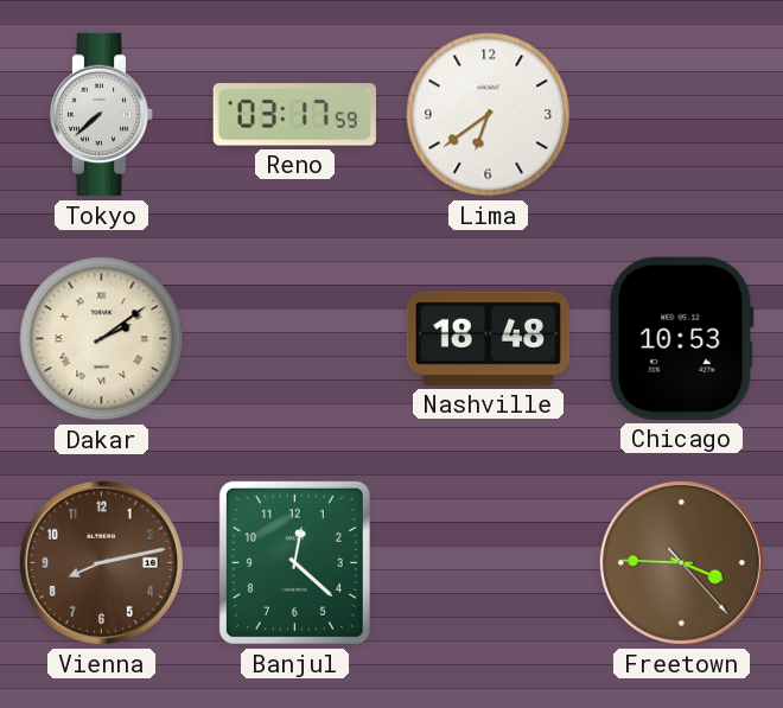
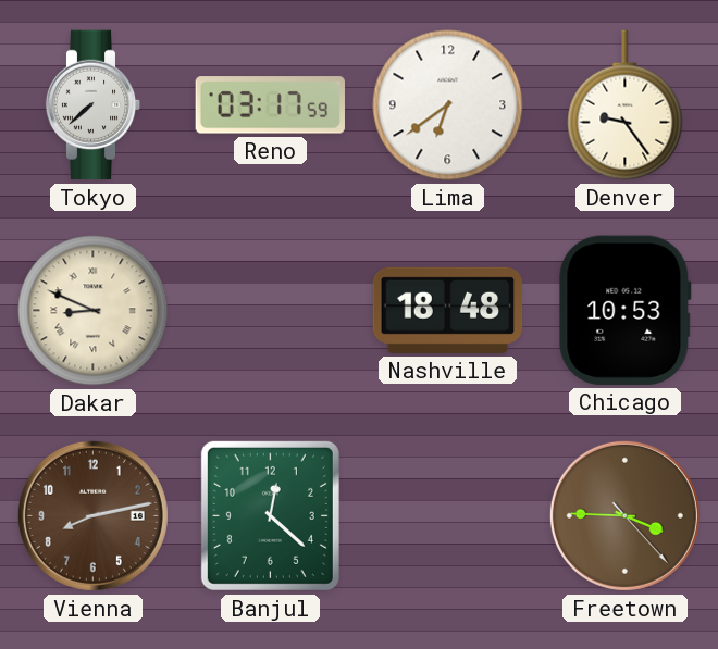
Denver: none -> 9:24 (626, 105)
Dakar: 2:09 -> 8:49 (94, 311)
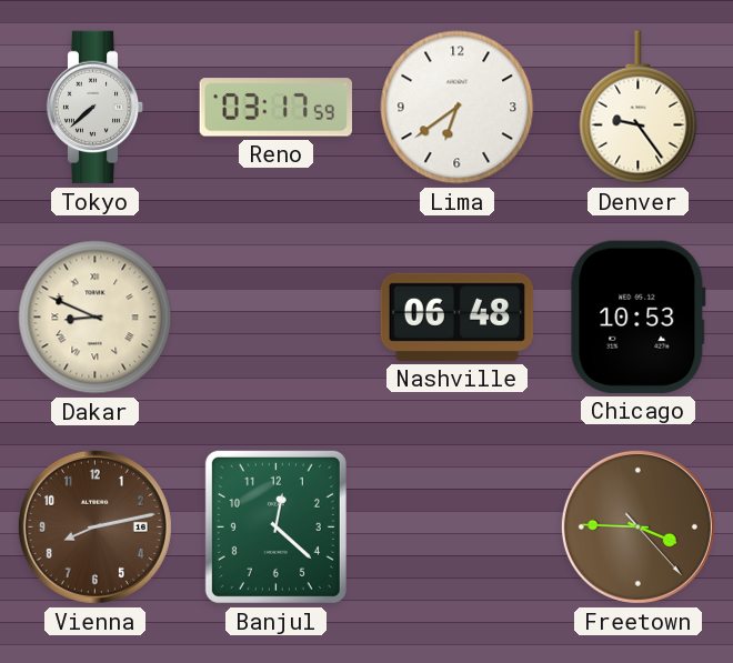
Nashville: 18:48 -> 06:48 (458, 317)
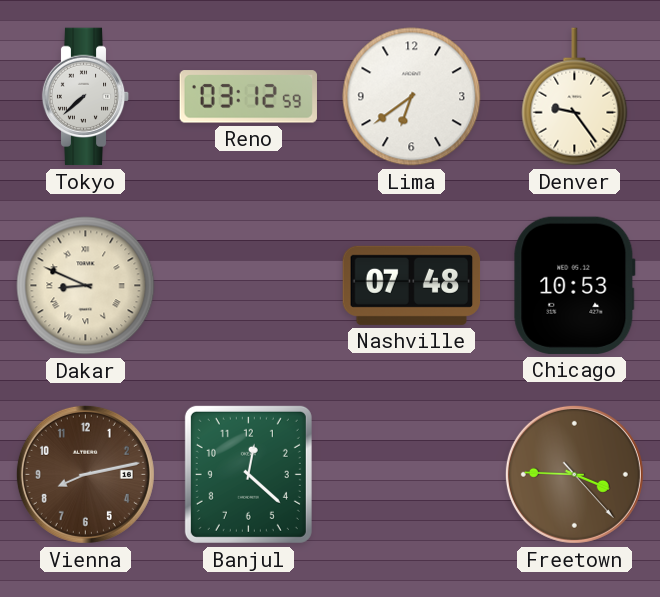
Reno: 03:17 -> 03:12 (248, 97)
Nashville: 06:48 -> 07:48 (412, 285)
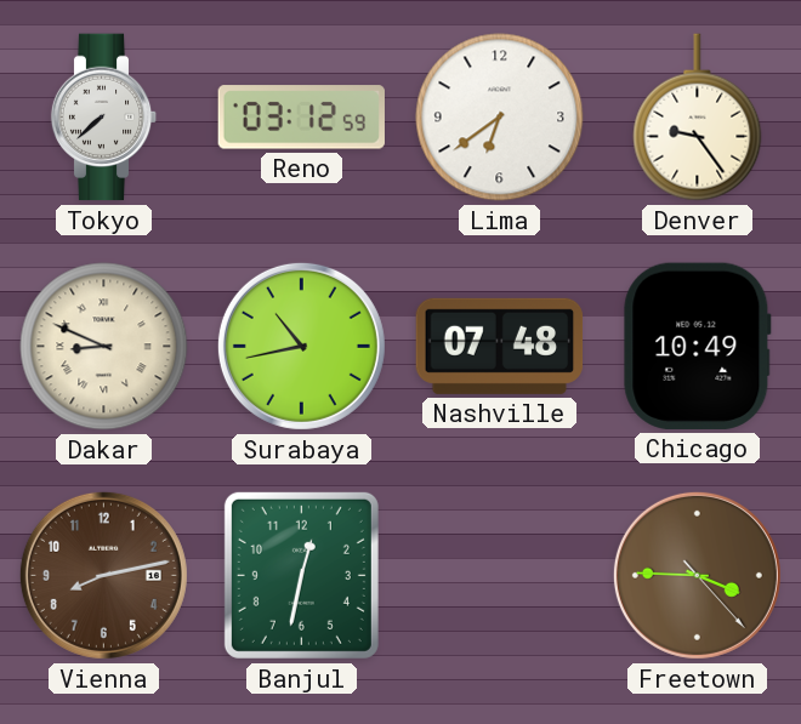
Surabaya: none -> 10:43 (301, 346)
Chicago: 10:53 -> 10:49 (698, 346)
Banjul: 12:22 -> 12:32 (301, 575)
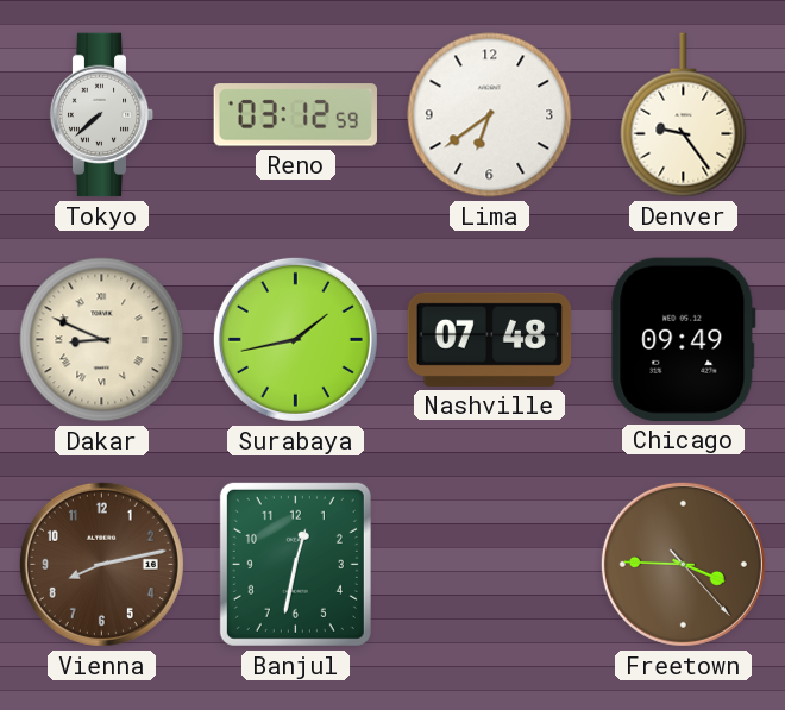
Surabaya: 10:43 -> 1:43 (295, 339)
Chicago: 10:49 -> 09:49 (684, 339)
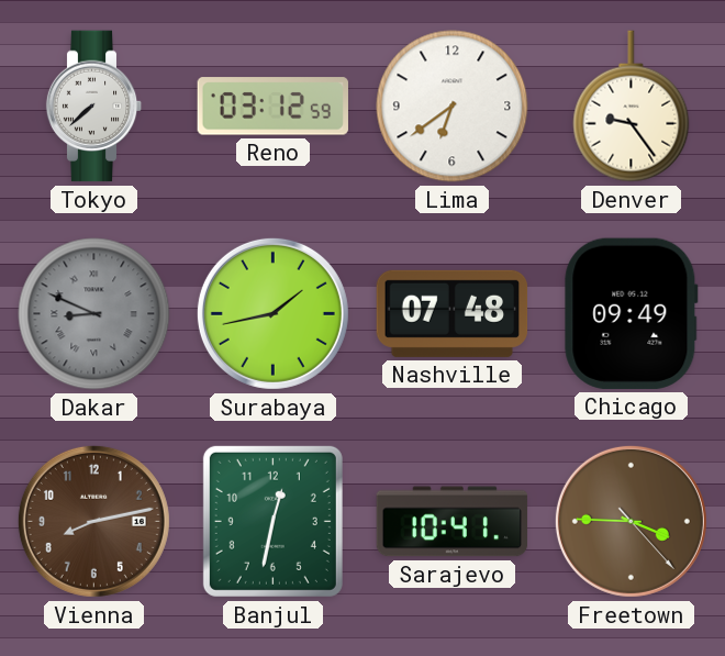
Dakar dial: cream -> grey (94, 314)
Sarajevo: none -> 10:41 (453, 522)
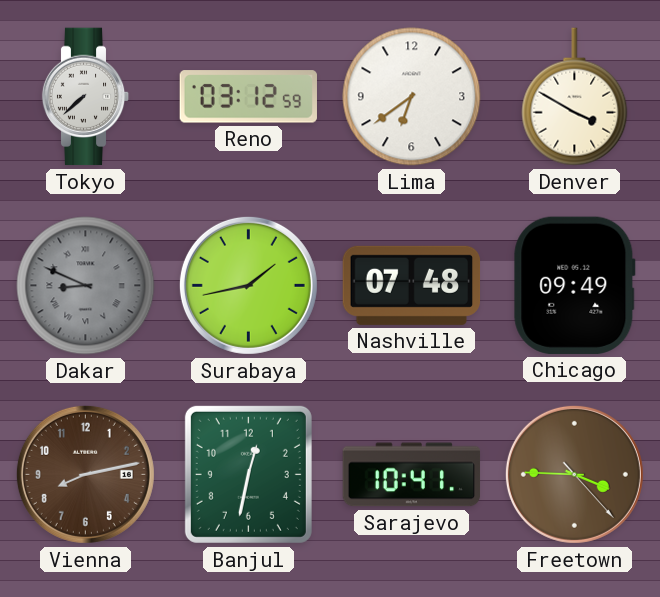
Denver: 9:24 -> 3:50 (575, 97)
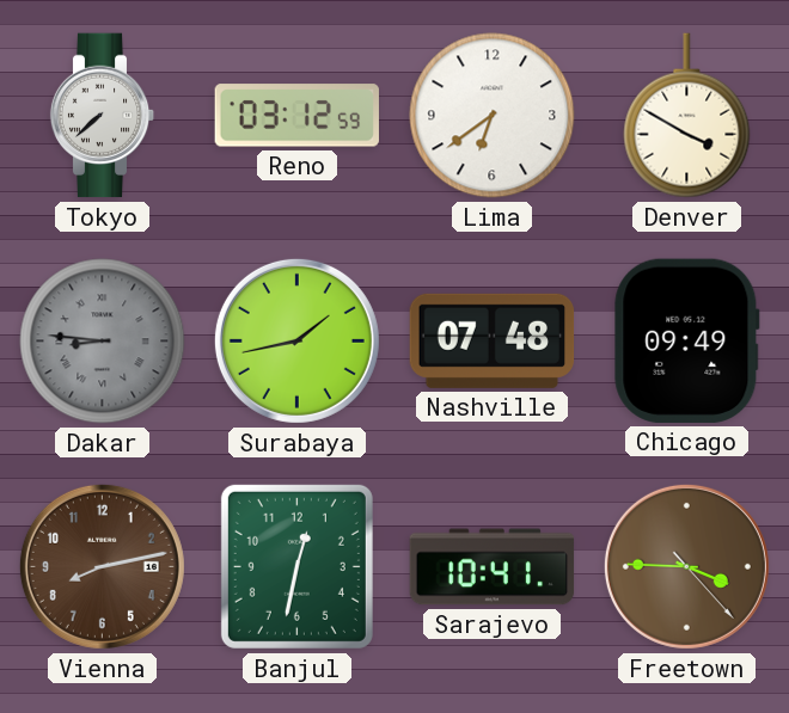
Dakar: 8:49 -> 8:46 (103, 342)
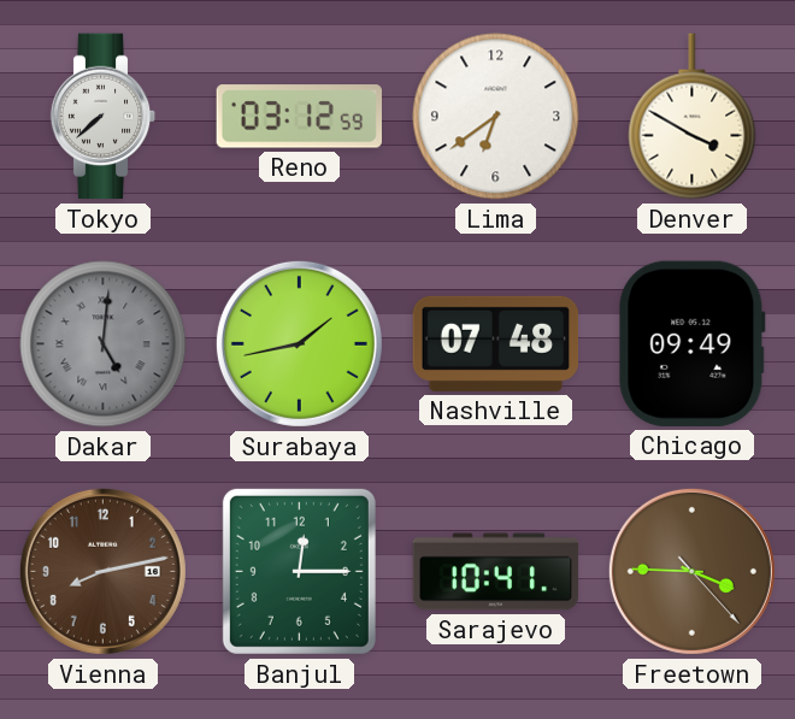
Dakar: 8:46 -> 5:01 (104, 344)
Banjul: 12:32 -> 12:15 (299, 571)
